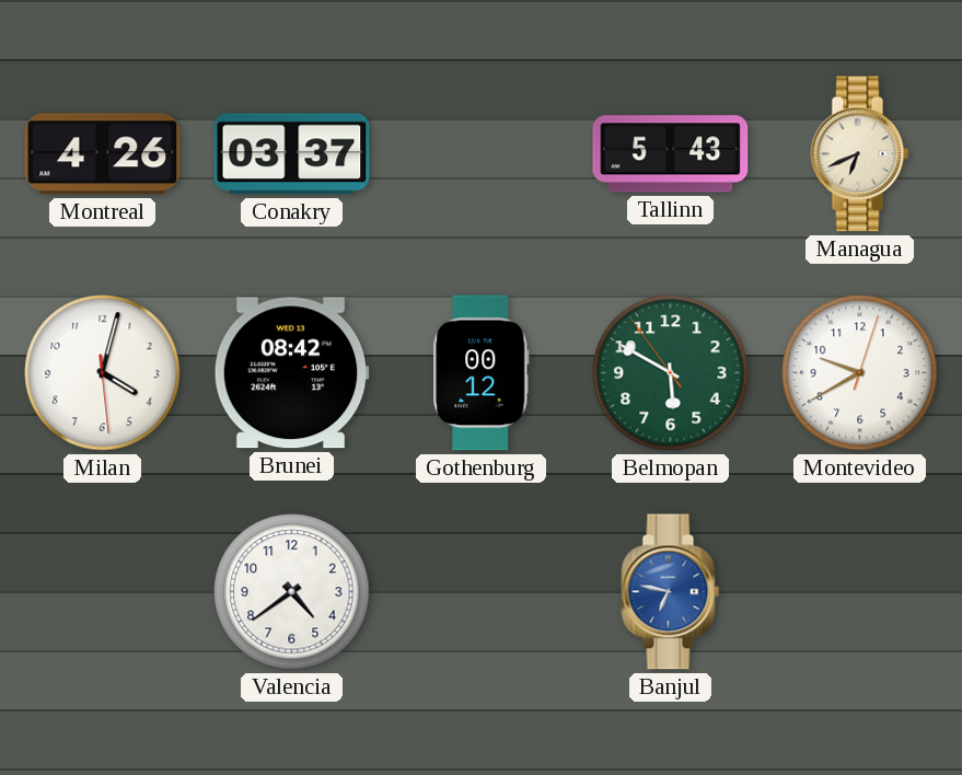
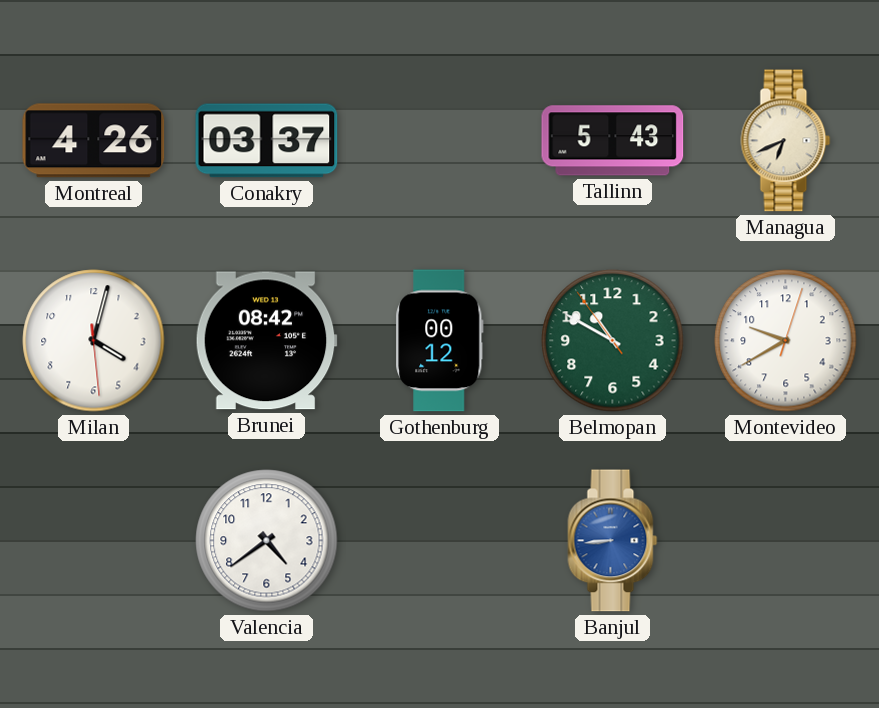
Belmopan: 5:49 -> 10:49 (613, 341)
Banjul: 6:47 -> 8:44 (613, 541)
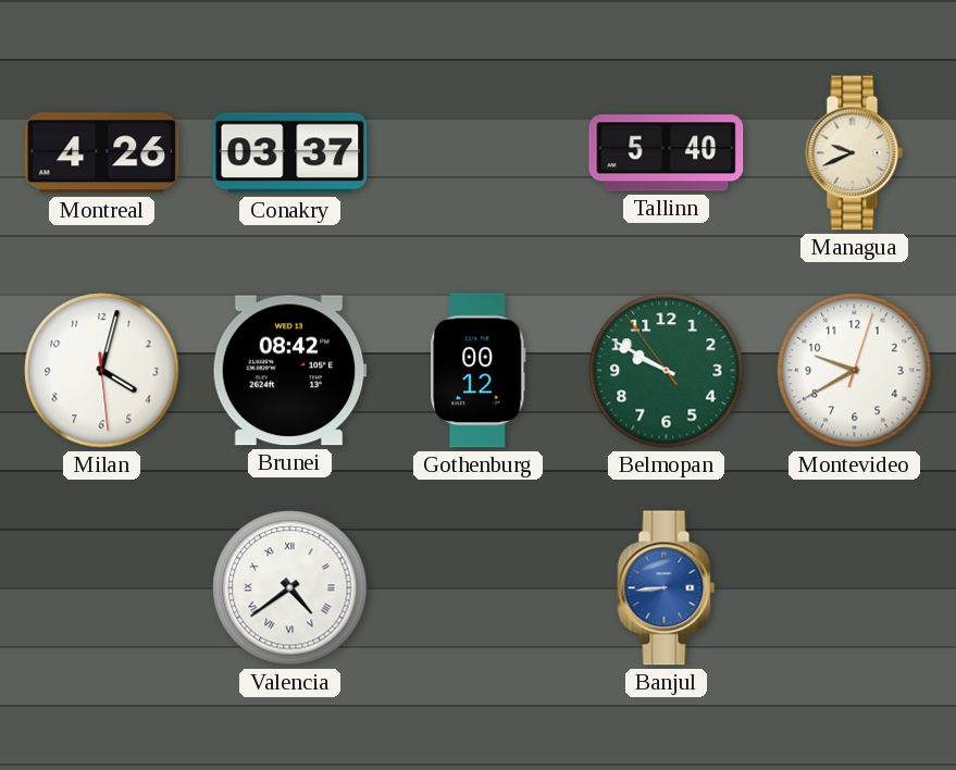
Tallinn: 5:43 -> 5:40 (667, 153)
Managua: 6:41 -> 9:41 (855, 153)
Belmopan: 10:49 -> 9:49 (667, 371)
Valencia numerals: Arabic -> Roman (290, 588)
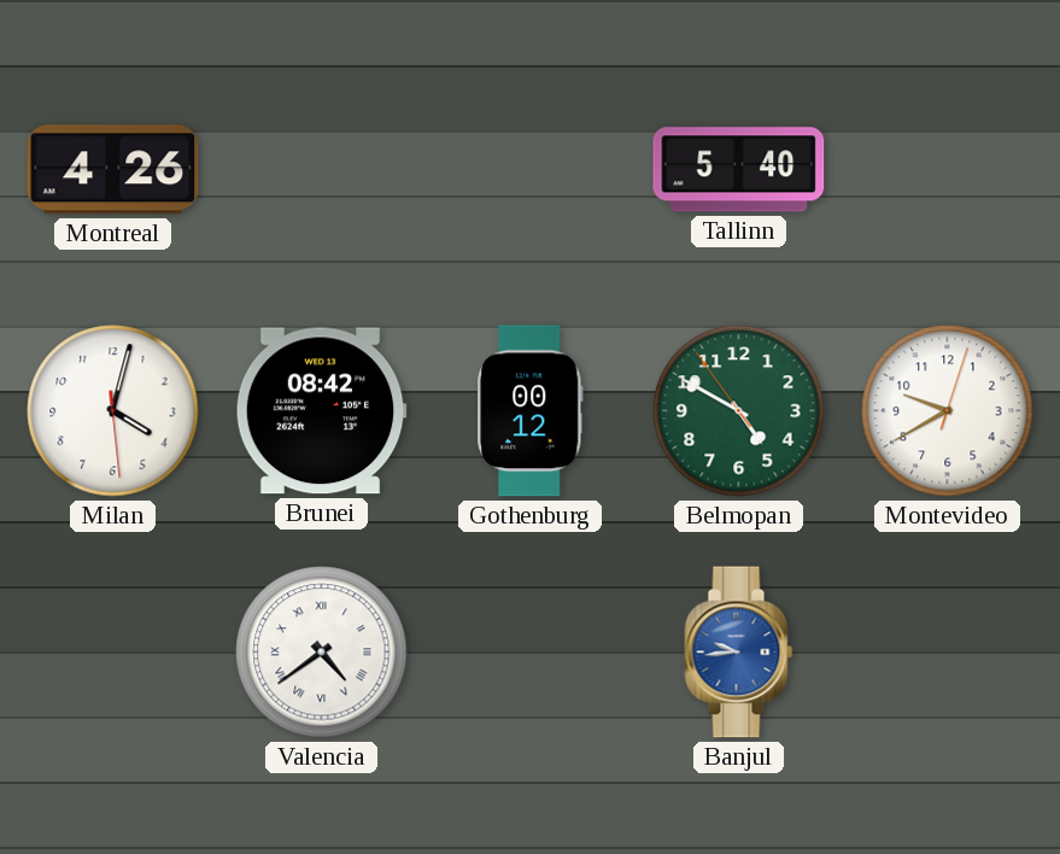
Conakry: 03:37 -> none (290, 153)
Managua: 9:41 -> none (855, 153)
Belmopan: 9:49 -> 4:49 (739, 411)
Banjul: 8:44 -> 9:44 (739, 653)
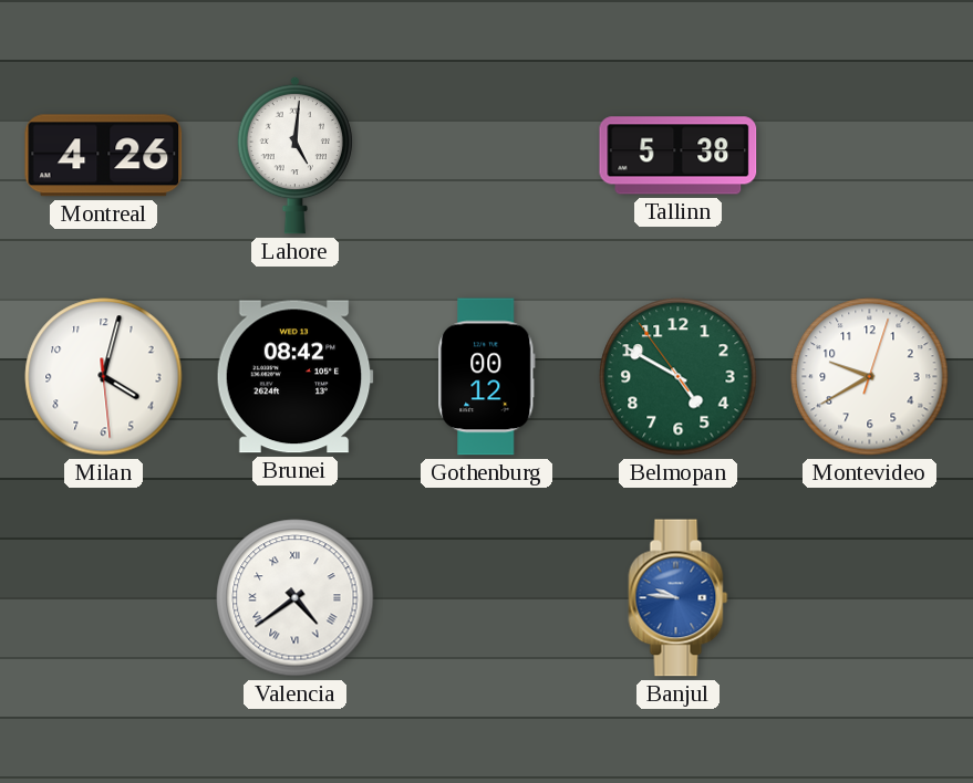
Lahore: none -> 5:01 (294, 155)
Tallinn: 5:40 -> 5:38 (679, 156)
Banjul: 9:44 -> 9:46 (679, 598)
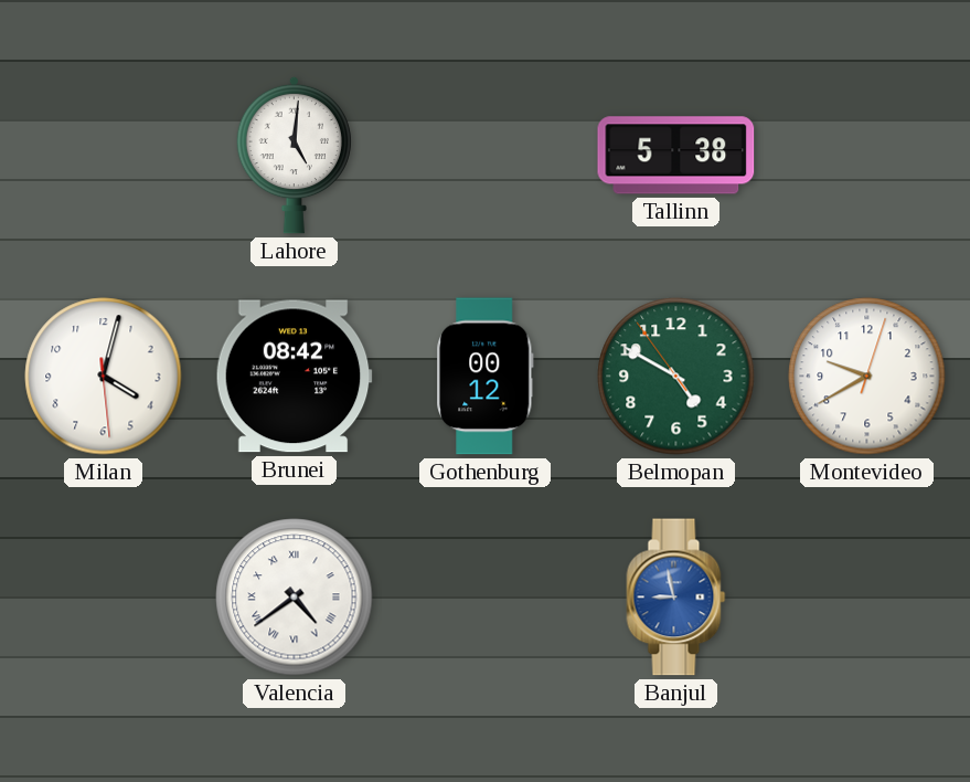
Montreal: 4:26 -> none (104, 156)
Banjul: 9:46 -> 8:58 (676, 598)
